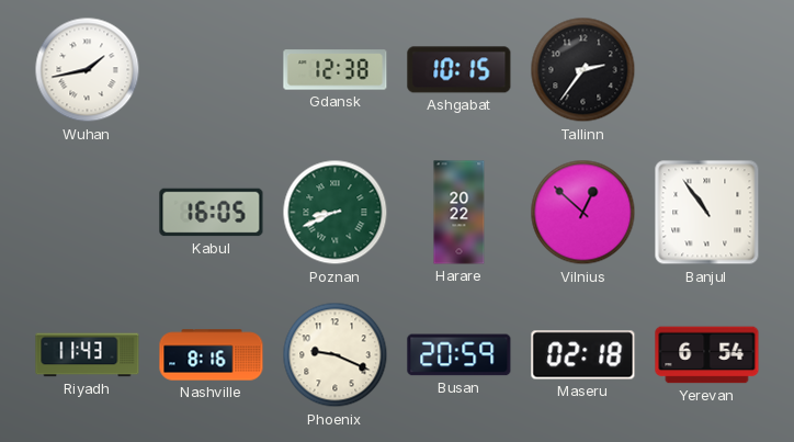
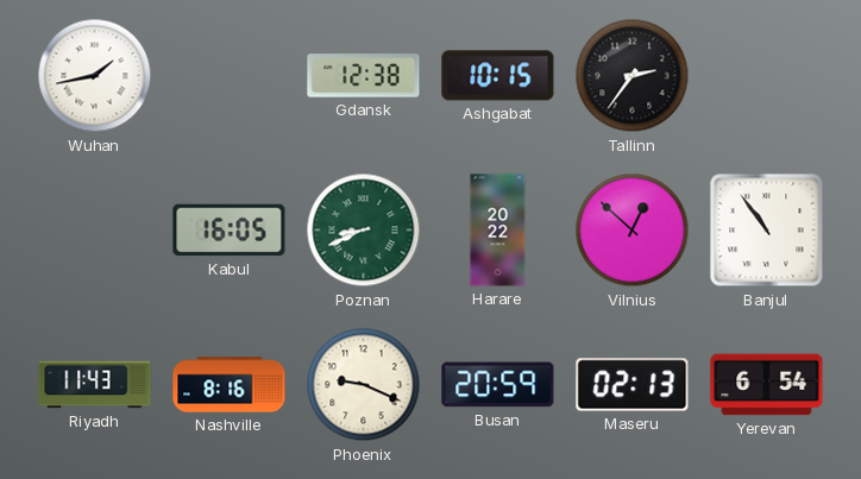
Maseru: 02:18 -> 02:13 (633, 385)
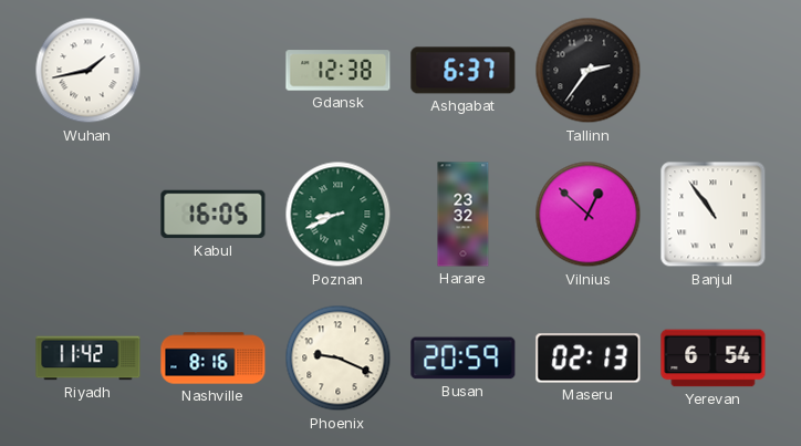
Ashgabat: 10:15 -> 6:37 (464, 71)
Harare: 20:22 -> 23:32 (464, 215)
Riyadh: 11:43 -> 11:42 (89, 359)
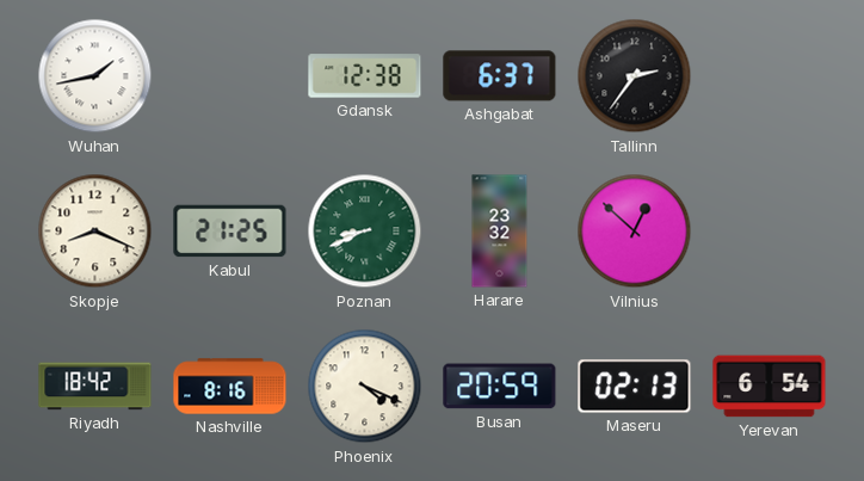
Skopje: none -> 8:19 (95, 232)
Kabul: 16:05 -> 21:25 (230, 232)
Banjul: 10:54 -> none (714, 215)
Riyadh: 11:42 -> 18:42 (95, 387)
Phoenix: 9:19 -> 4:19 (365, 387)
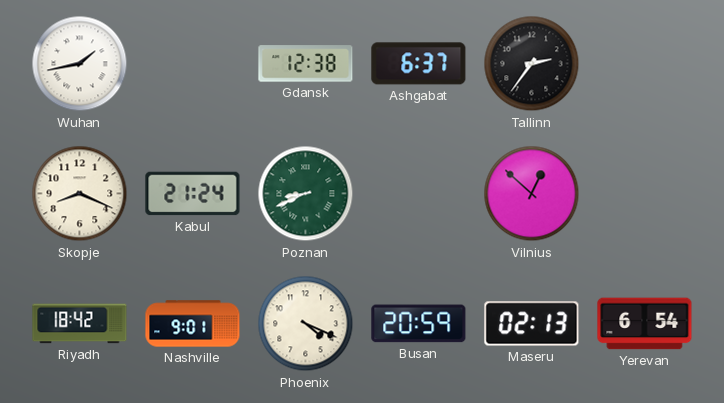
Kabul: 21:25 -> 21:24 (193, 194)
Harare: 23:32 -> none (500, 232)
Nashville: 8:16 -> 9:01 (193, 324)
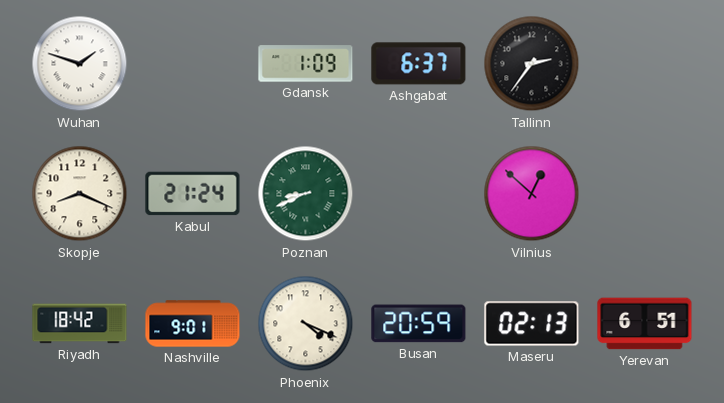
Wuhan: 1:43 -> 1:48 (80, 64)
Gdansk: 12:38 -> 1:09 (306, 64)
Yerevan: 6:54 -> 6:51 (645, 324)
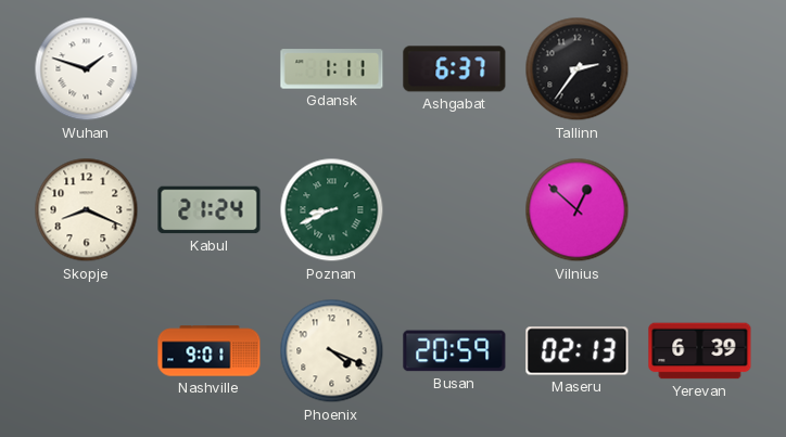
Gdansk: 1:09 -> 1:11 (332, 69)
Riyadh: 18:42 -> none (80, 324)
Yerevan: 6:51 -> 6:39 (700, 351)
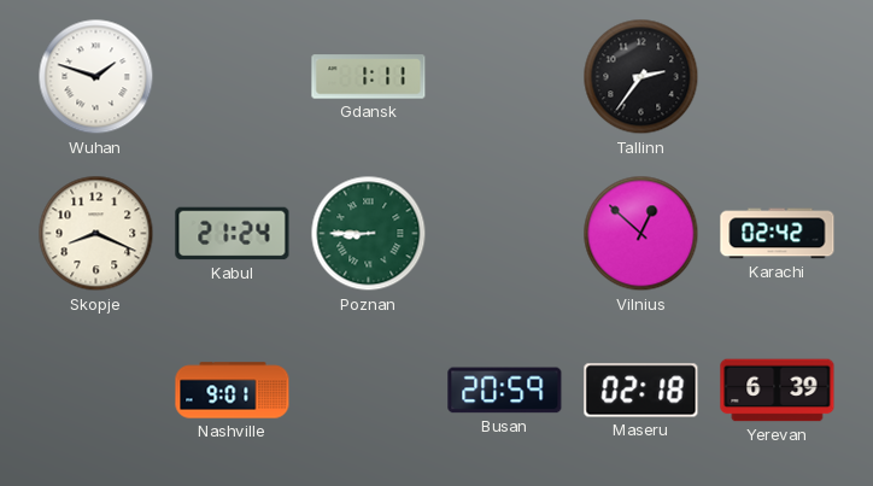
Ashgabat: 6:37 -> none (455, 69)
Poznan: 8:41 -> 8:45 (369, 234)
Karachi: none -> 02:42 (778, 234)
Phoenix: 4:19 -> none (332, 351)
Maseru: 02:13 -> 02:18 (641, 391)
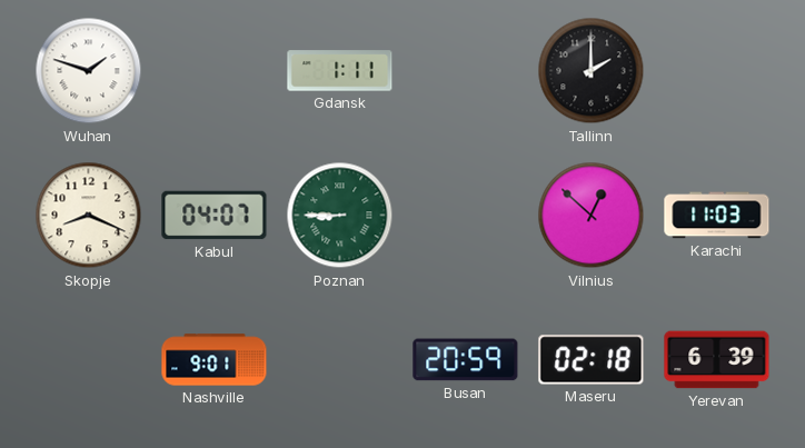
Tallinn: 2:36 -> 2:00 (592, 71)
Kabul: 21:24 -> 04:07 (215, 216)
Karachi: 02:42 -> 11:03 (717, 216)
